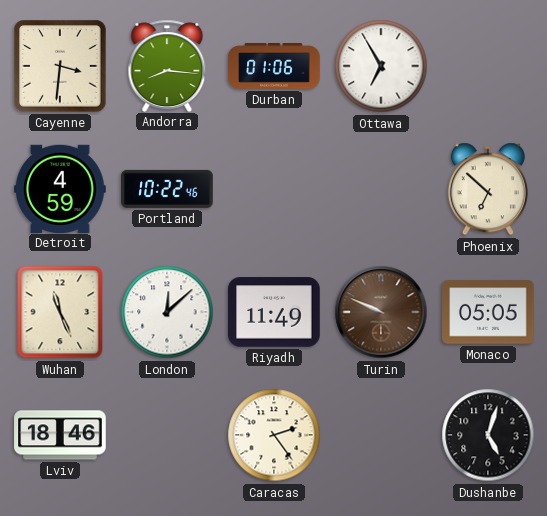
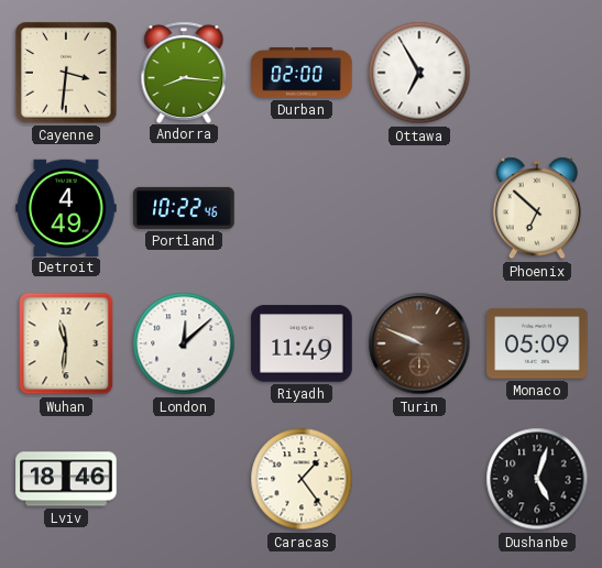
Durban: 01:06 -> 02:00 (302, 73)
Detroit: 4:59 -> 4:49 (66, 207)
Wuhan: 11:26 -> 11:31 (66, 343)
Monaco: 05:05 -> 05:09 (537, 343)
Caracas: 2:24 -> 1:24 (302, 479)
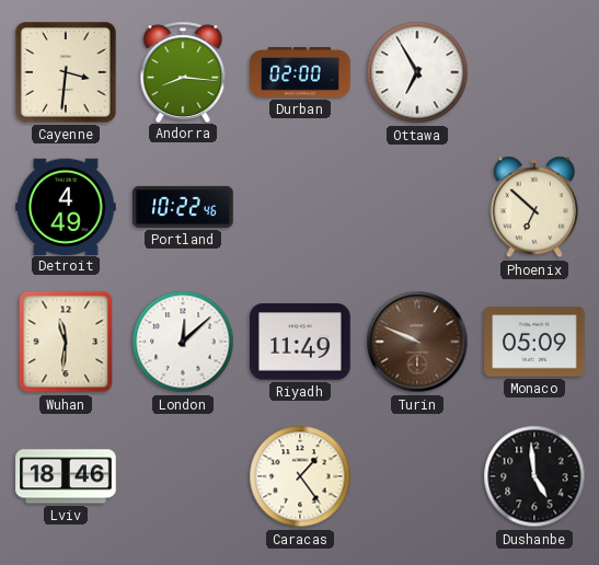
Dushanbe: 5:03 -> 4:59 (534, 476)
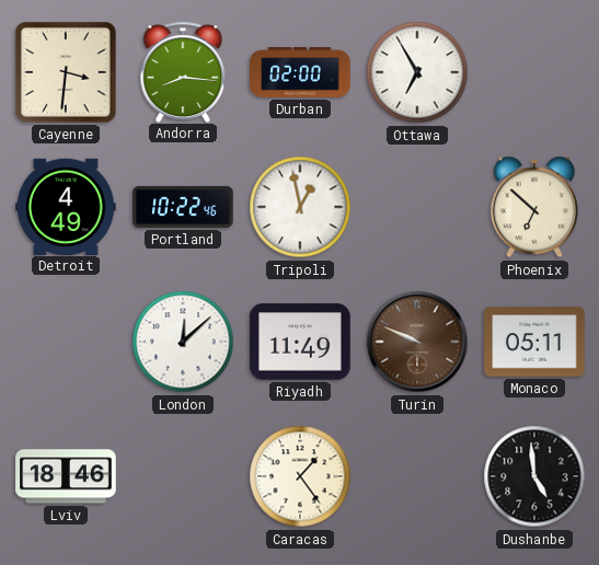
Tripoli: none -> 12:58 (300, 207)
Wuhan: 11:31 -> none (66, 342)
Monaco: 05:09 -> 05:11 (534, 342)
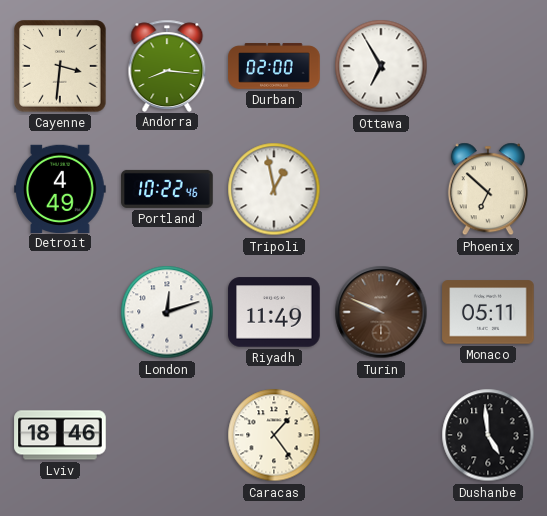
London: 12:08 -> 12:12 (167, 312)
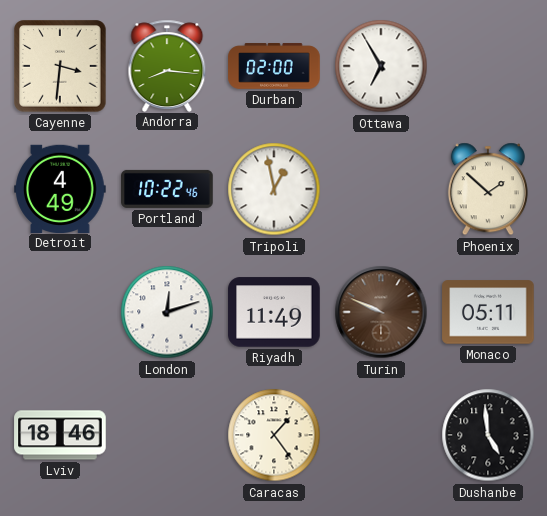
Phoenix: 6:52 -> 1:52 (488, 189)
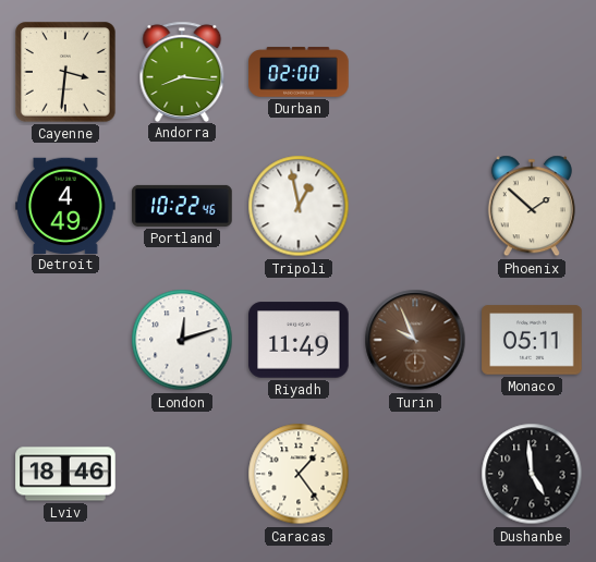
Ottawa: 6:55 -> none (381, 66)
Turin: 9:49 -> 9:56 (415, 340)
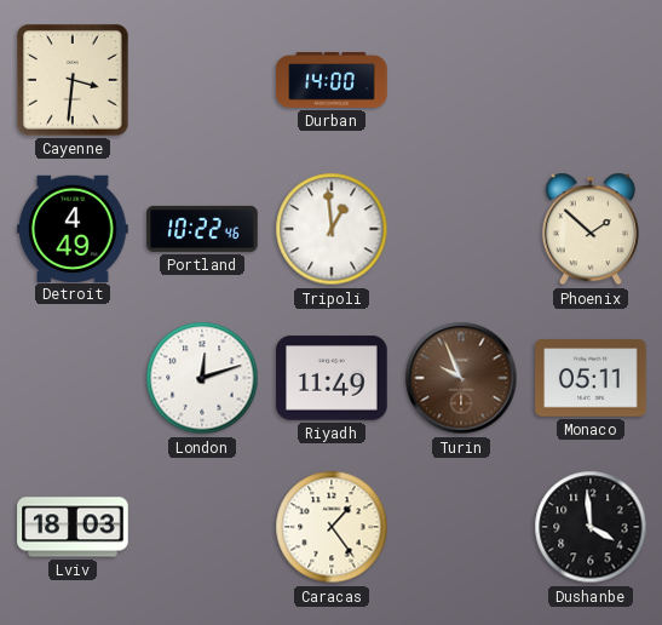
Andorra: 8:16 -> none (182, 71)
Durban: 02:00 -> 14:00 (332, 80)
Tripoli: 12:58 -> 12:59 (332, 229)
Lviv: 18:46 -> 18:03 (73, 527)
Dushanbe: 4:59 -> 3:59 (591, 527)
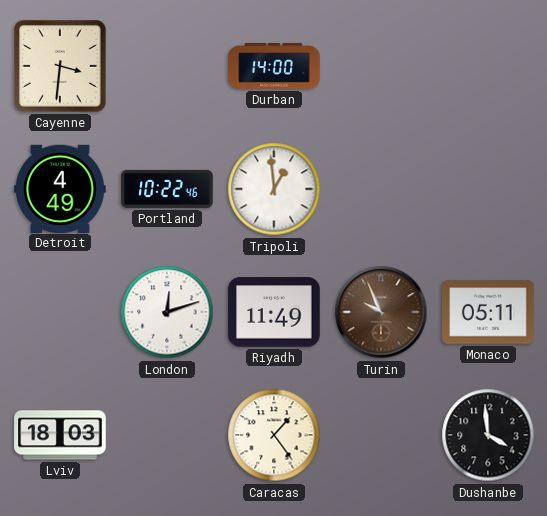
Phoenix: 1:52 -> none (591, 229)
